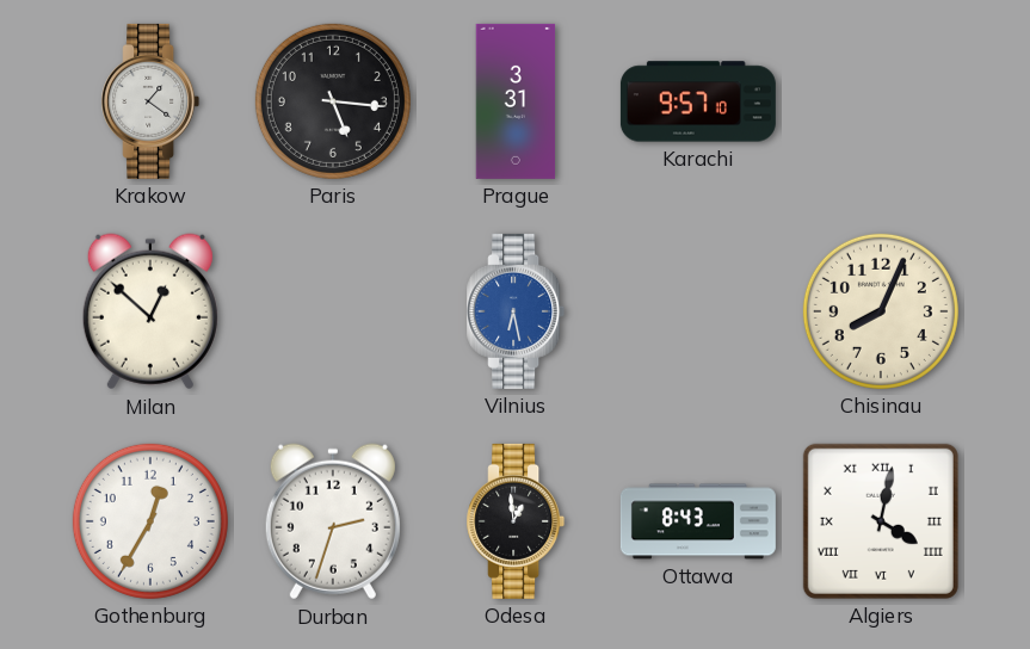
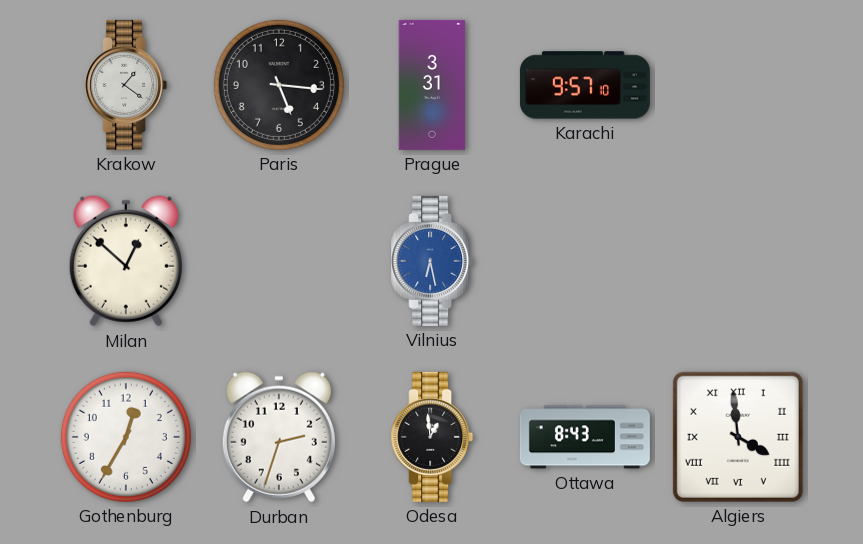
Chisinau: 8:04 -> none (881, 311)
Algiers: 4:02 -> 3:59 (738, 437)
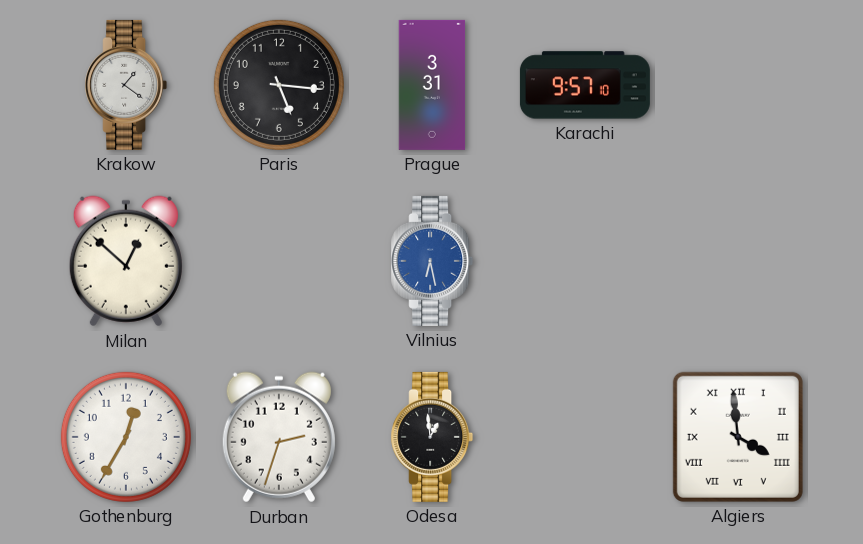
Ottawa: 8:43 -> none (585, 437)
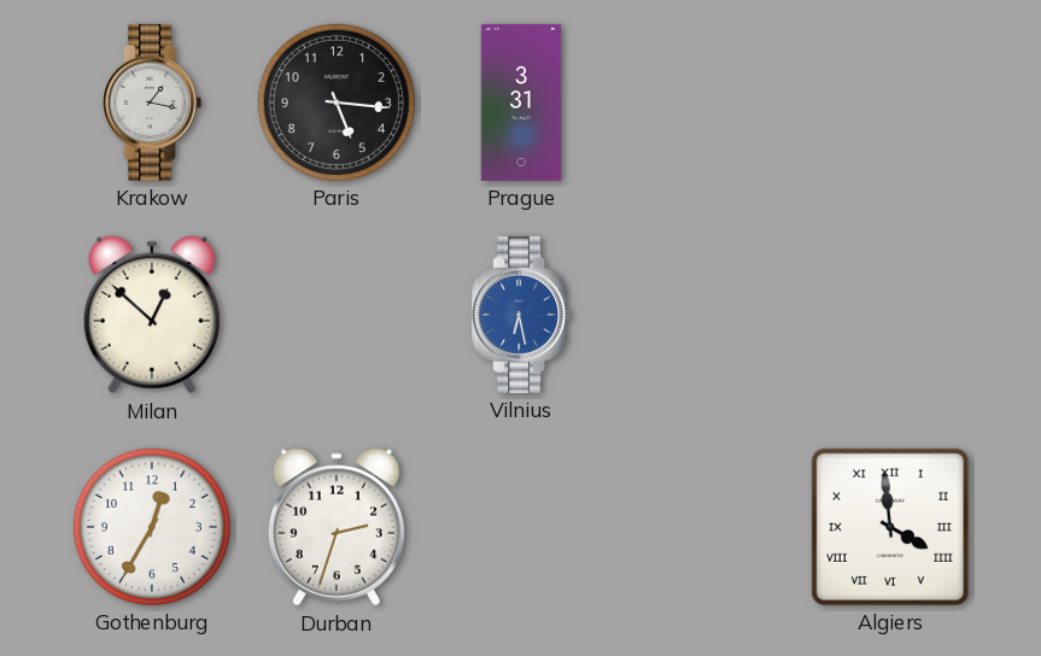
Krakow: 1:21 -> 1:17 (152, 102)
Karachi: 9:57 -> none (585, 85)
Odesa: 12:59 -> none (432, 437)
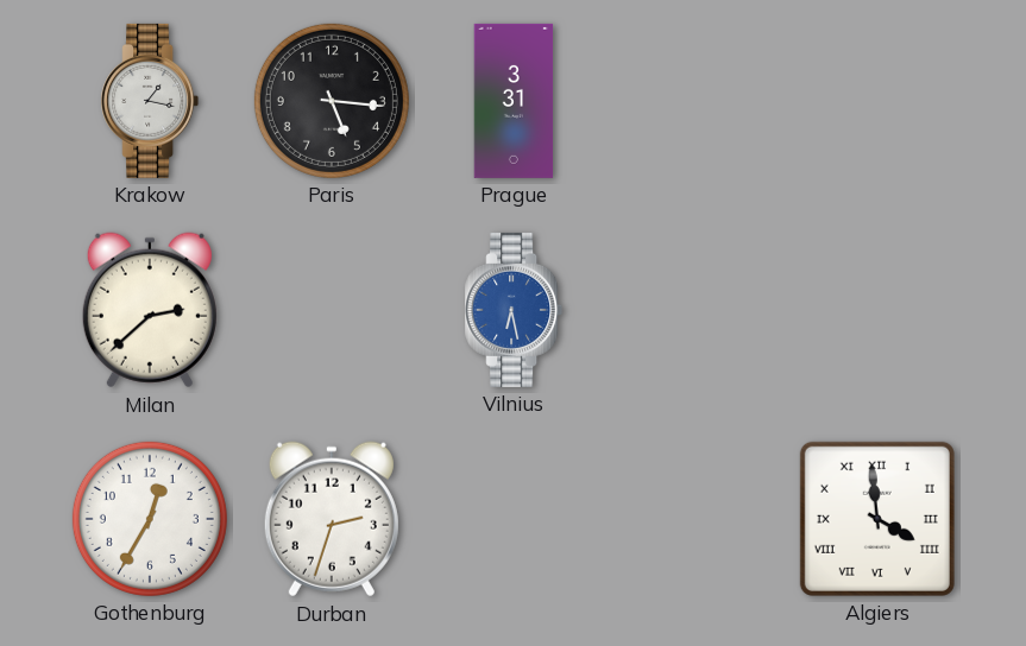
Milan: 12:52 -> 2:38 (150, 310)
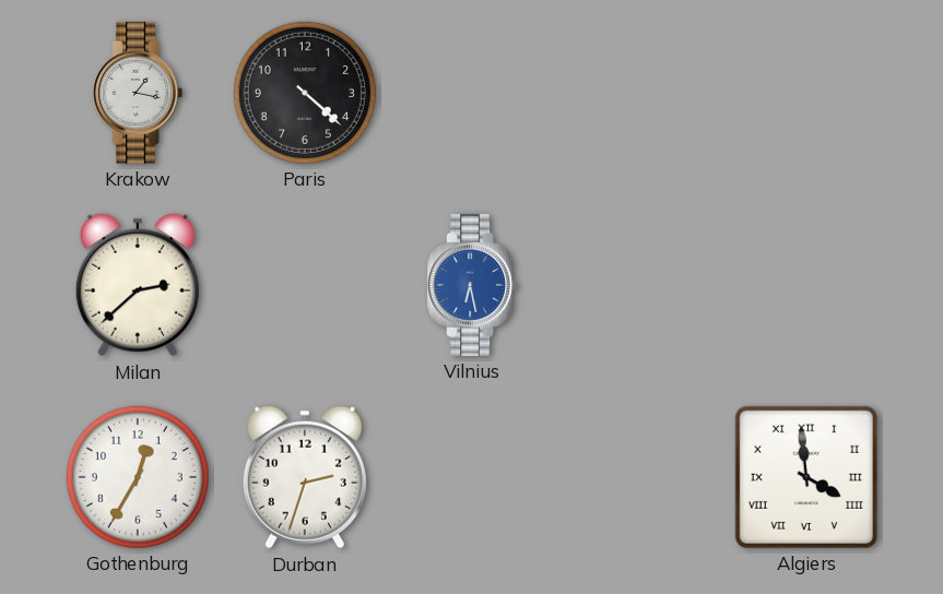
Paris: 5:16 -> 4:22 (305, 93)
Prague: 3:31 -> none (514, 101)
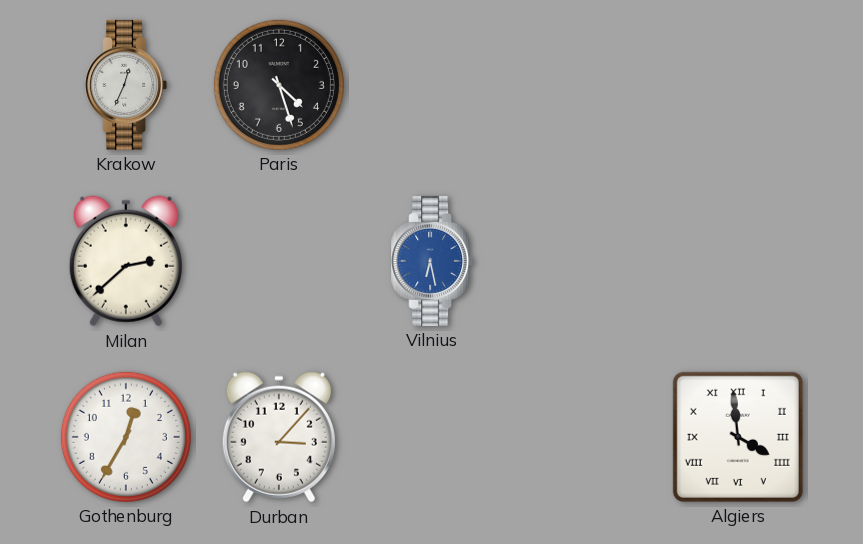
Krakow: 1:17 -> 12:34 (126, 85)
Paris: 4:22 -> 4:27 (279, 85)
Durban: 2:33 -> 3:07 (279, 437)
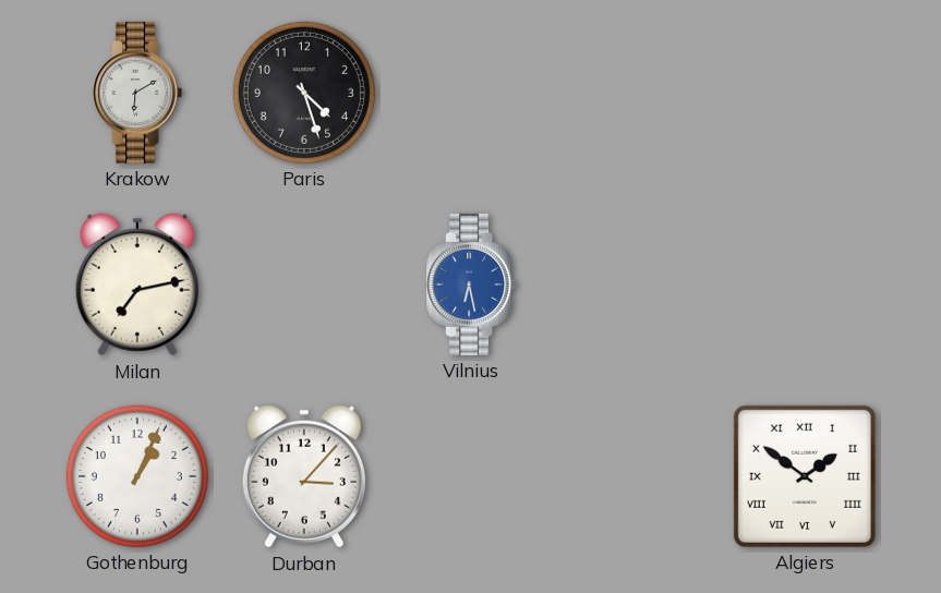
Krakow: 12:34 -> 6:10 (137, 93)
Milan: 2:38 -> 7:13 (137, 285)
Gothenburg: 12:35 -> 1:04 (137, 476)
Algiers: 3:59 -> 1:51 (805, 476)
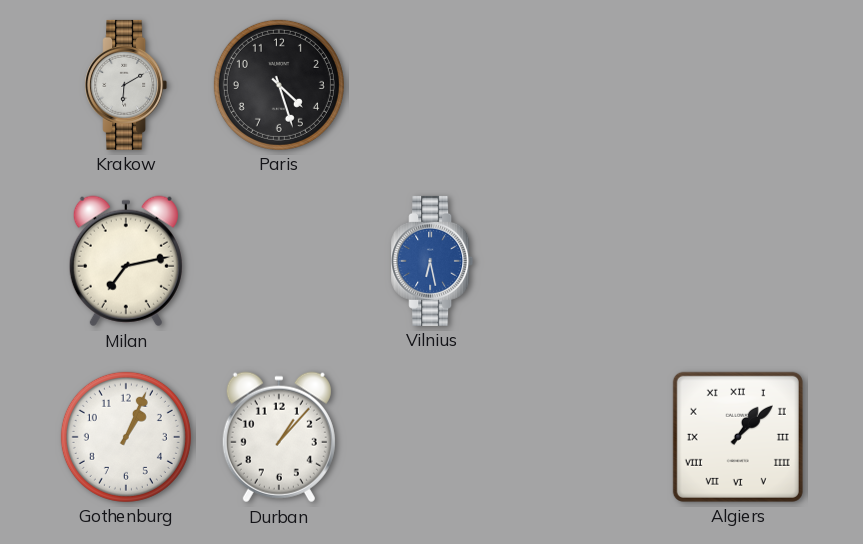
Durban: 3:07 -> 1:07 (279, 437)
Algiers: 1:51 -> 1:08 (738, 437)
